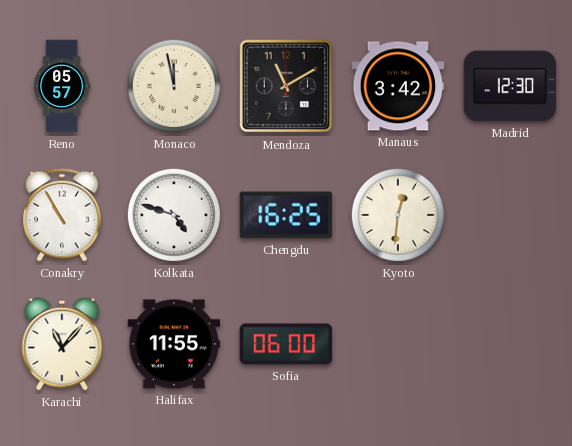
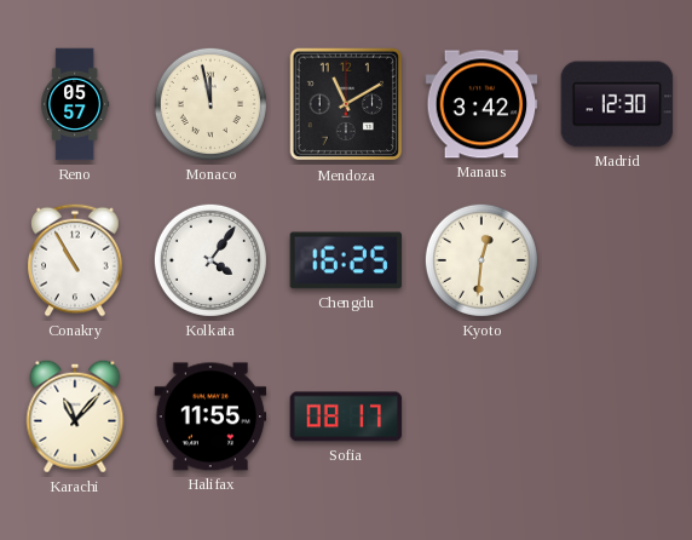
Kolkata: 4:48 -> 4:06 (211, 260)
Sofia: 06:00 -> 08:17 (346, 417)
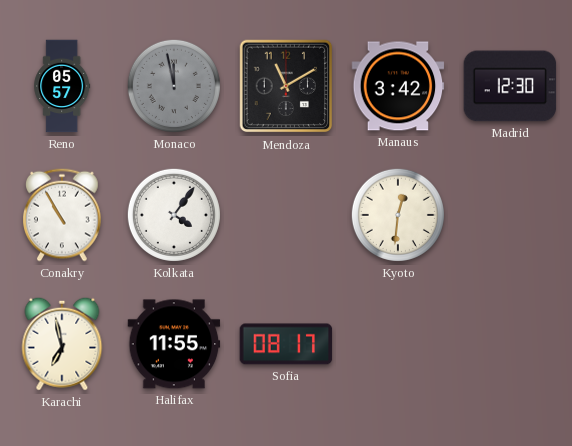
Monaco dial: cream -> grey (174, 86)
Chengdu: 16:25 -> none (346, 260)
Karachi: 11:07 -> 6:58 (62, 344)
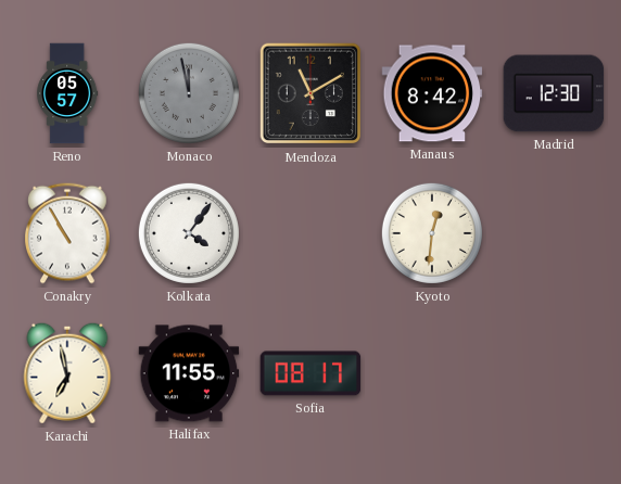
Manaus: 3:42 -> 8:42 (432, 93)
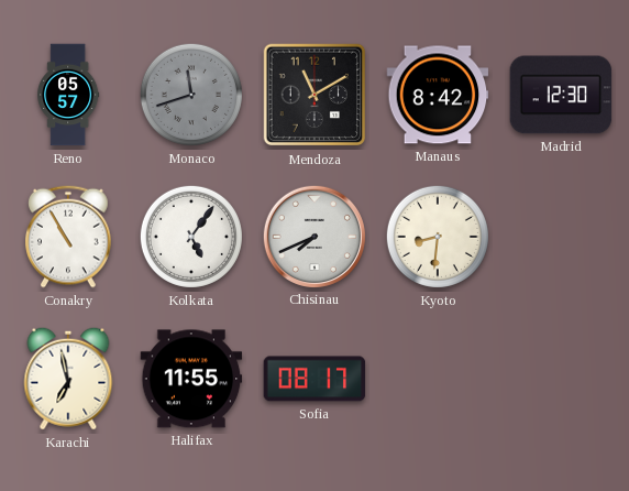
Monaco: 11:58 -> 11:42 (191, 95)
Kolkata: 4:06 -> 5:06 (191, 237)
Chisinau: none -> 7:41 (313, 236)
Kyoto: 12:31 -> 8:31 (438, 237)
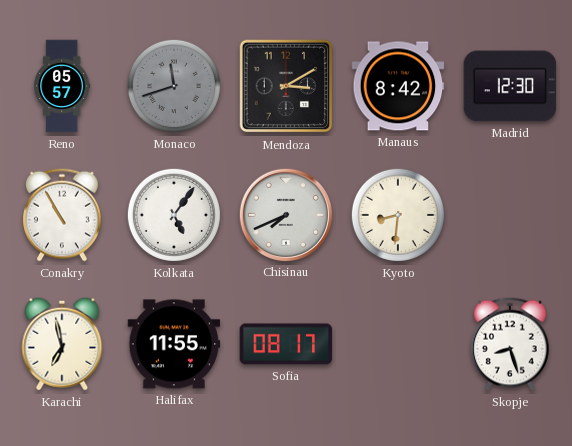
Mendoza: 11:10 -> 3:10 (286, 86)
Skopje: none -> 8:27 (511, 344)
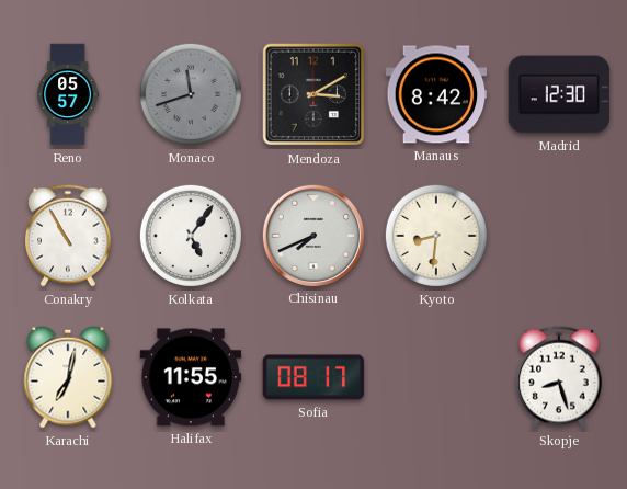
Karachi: 6:58 -> 7:02 (68, 377)
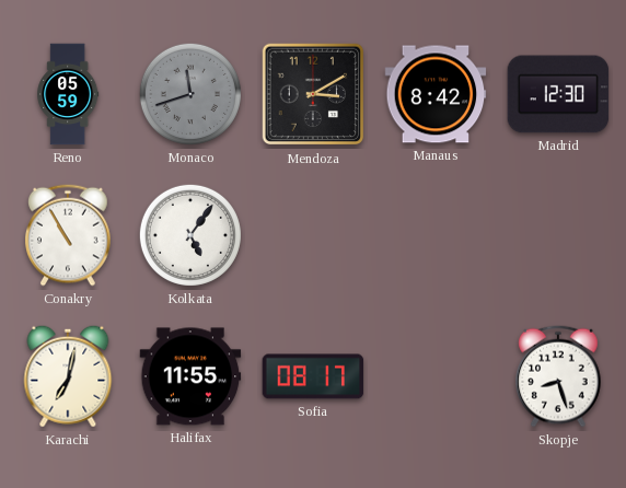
Reno: 05:57 -> 05:59 (68, 94)
Chisinau: 7:41 -> none (312, 235)
Kyoto: 8:31 -> none (436, 236)
